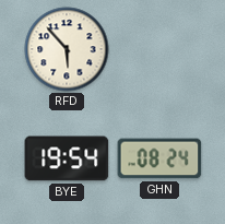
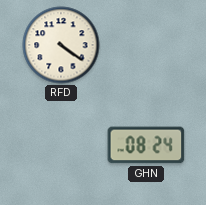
RFD: 5:53 -> 4:21 (61, 45)
BYE: 19:54 -> none (67, 158)
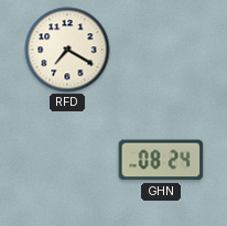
RFD: 4:21 -> 7:20 (67, 50)
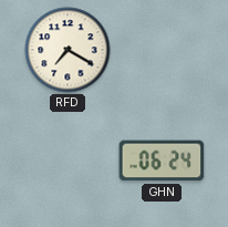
GHN: 08:24 -> 06:24 (162, 161)
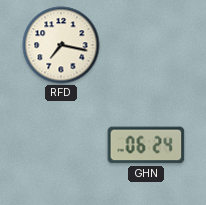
RFD: 7:20 -> 7:17 (61, 45)
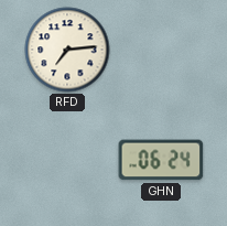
RFD: 7:17 -> 7:14 (67, 50)
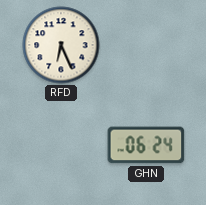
RFD: 7:14 -> 6:26 (61, 45)
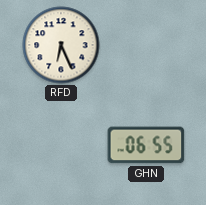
GHN: 06:24 -> 06:55 (146, 145)
